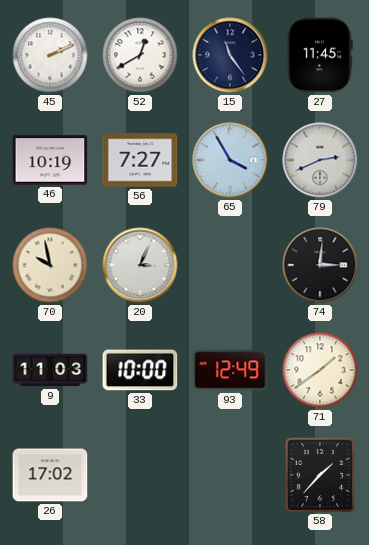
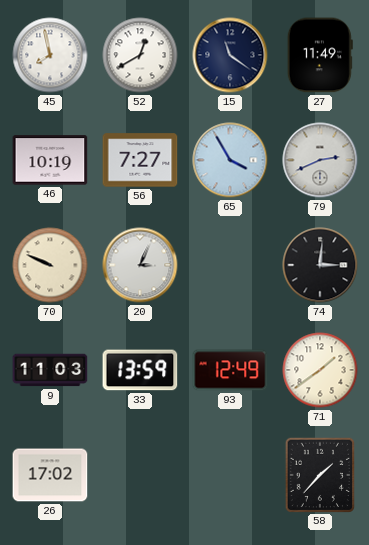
45: 2:11 -> 7:58 (50, 55)
15: 11:24 -> 11:21 (230, 55)
27: 11:45 -> 11:49 (320, 55)
70: 9:58 -> 9:49 (50, 265)
33: 10:00 -> 13:59 (140, 370)
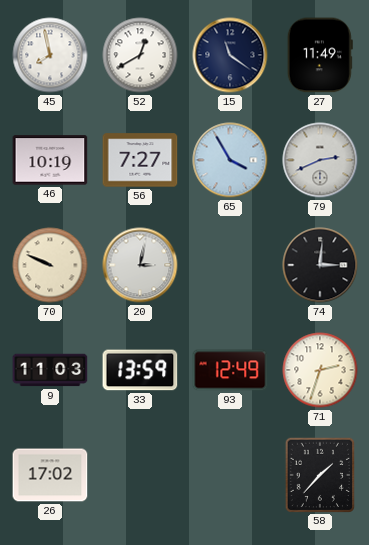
20: 3:04 -> 3:02 (140, 265)
71: 1:39 -> 2:33 (320, 370)
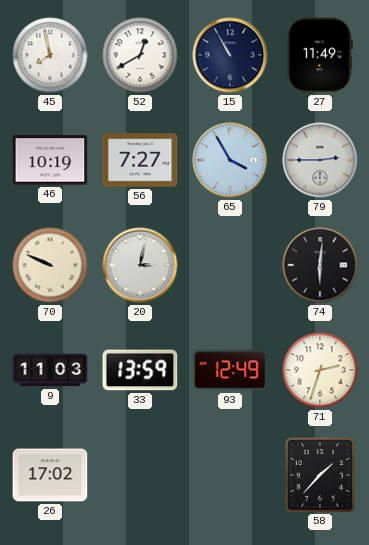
15: 11:21 -> 10:55 (230, 55)
79: 2:41 -> 2:45 (320, 160)
74: 3:01 -> 6:01 (320, 265)
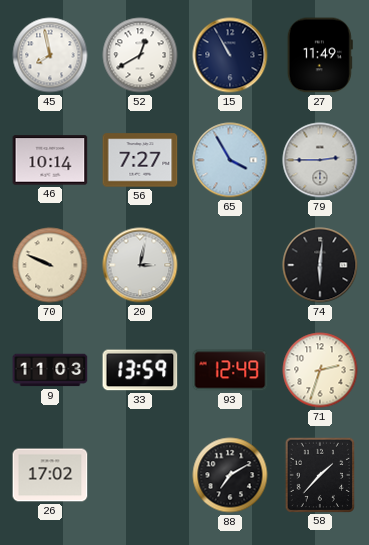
46: 10:19 -> 10:14 (50, 160)
88: none -> 7:10 (230, 475)
